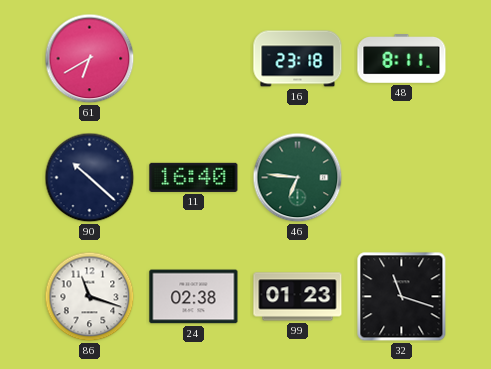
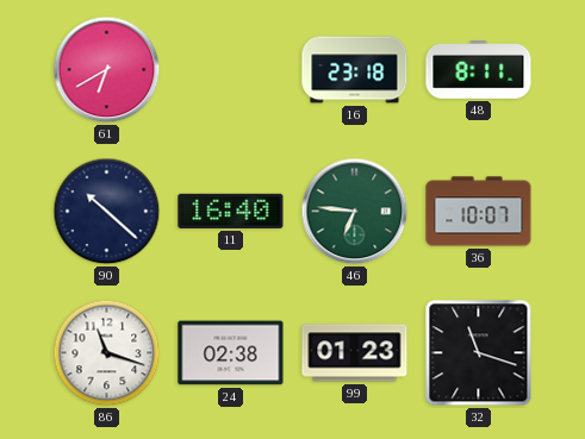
36: none -> 10:07 (479, 212)
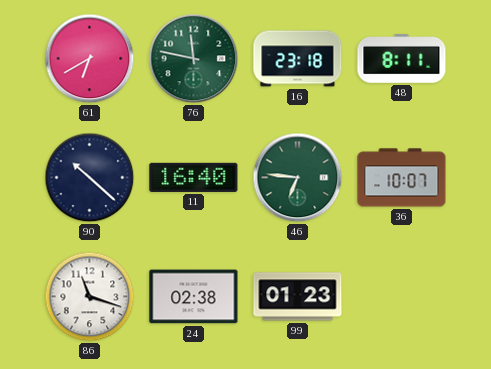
76: none -> 11:47 (194, 59)
32: 11:18 -> none (479, 353)
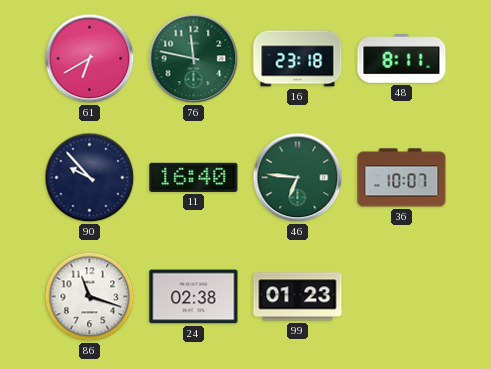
90: 10:22 -> 9:53 (90, 178)
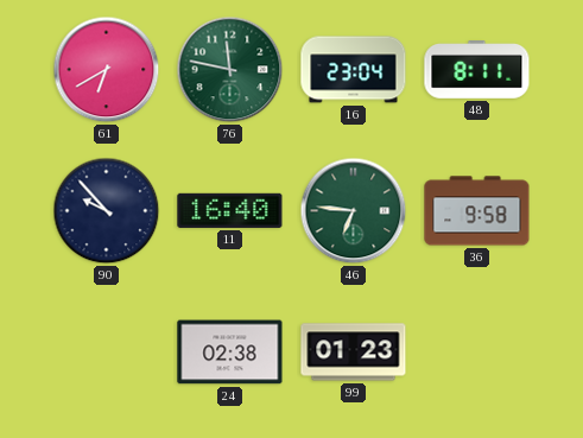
16: 23:18 -> 23:04 (354, 70)
36: 10:07 -> 9:58 (477, 211)
86: 11:18 -> none (90, 297)
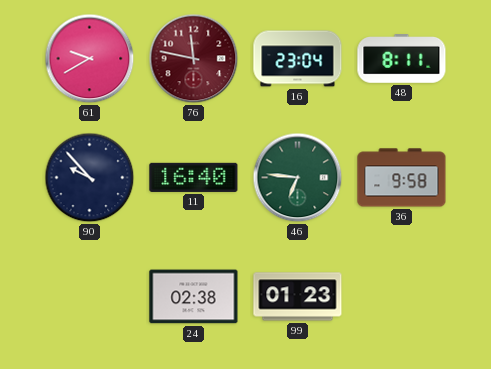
61: 6:40 -> 9:40 (90, 59)
76 dial: green -> burgundy (194, 59)
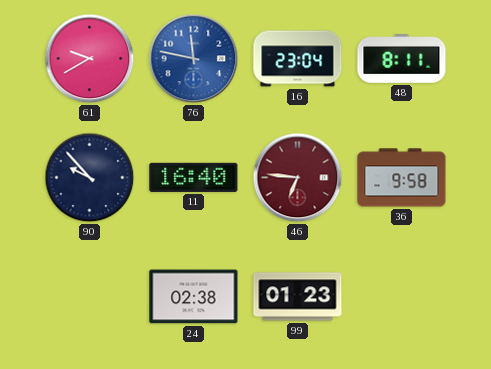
76 dial: burgundy -> blue (194, 59)
46 dial: green -> burgundy (298, 178)
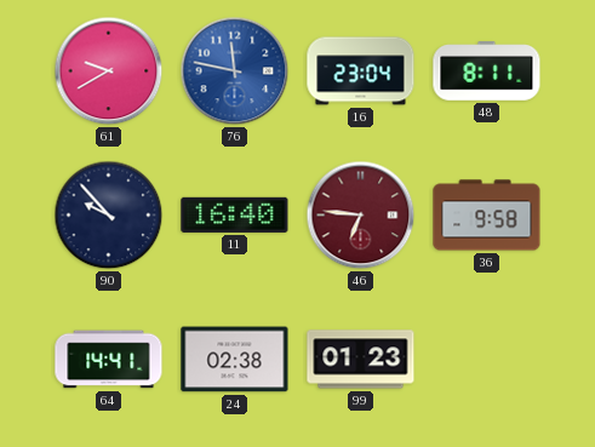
64: none -> 14:41 (109, 360)
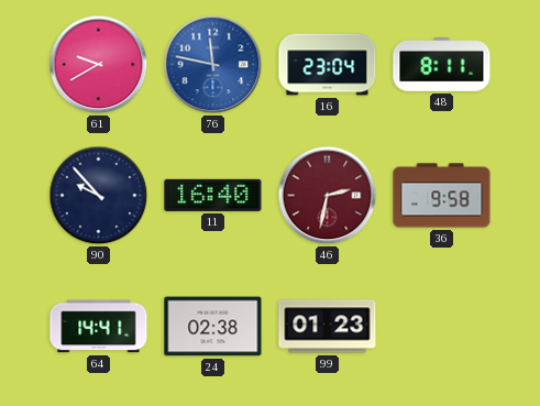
46: 6:46 -> 2:32 (328, 196)
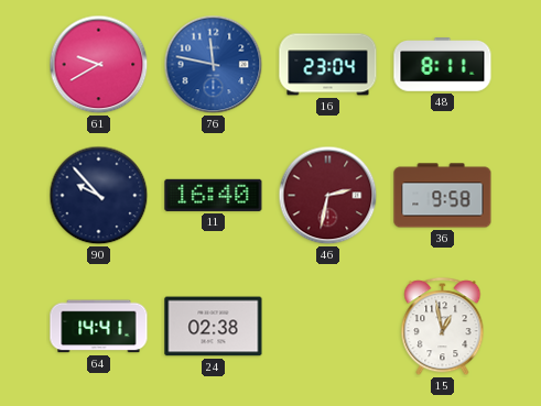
99: 01:23 -> none (328, 327)
15: none -> 12:58 (443, 327)
